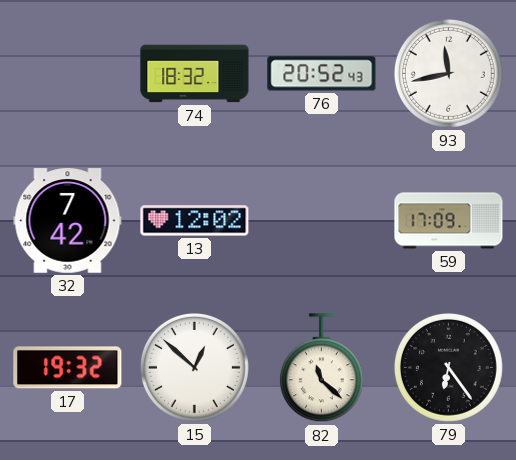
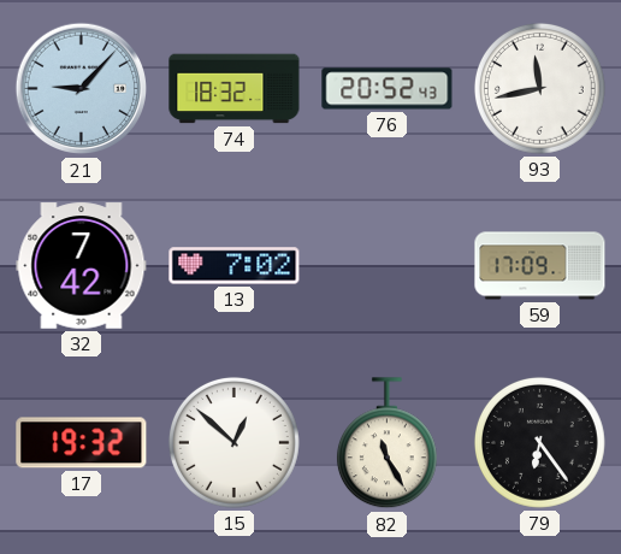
21: none -> 9:07 (82, 89)
13: 12:02 -> 7:02 (235, 266)
82: 11:22 -> 11:25 (386, 443)
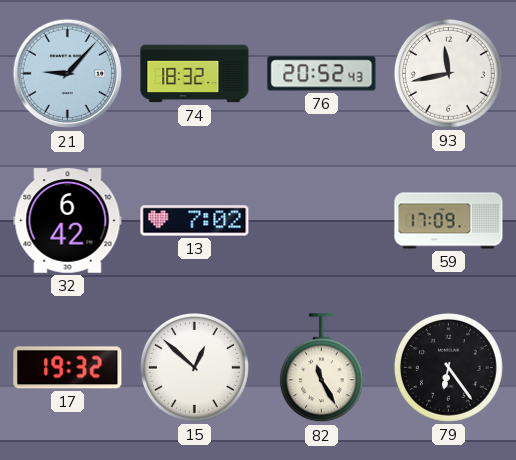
32: 7:42 -> 6:42 (68, 221)
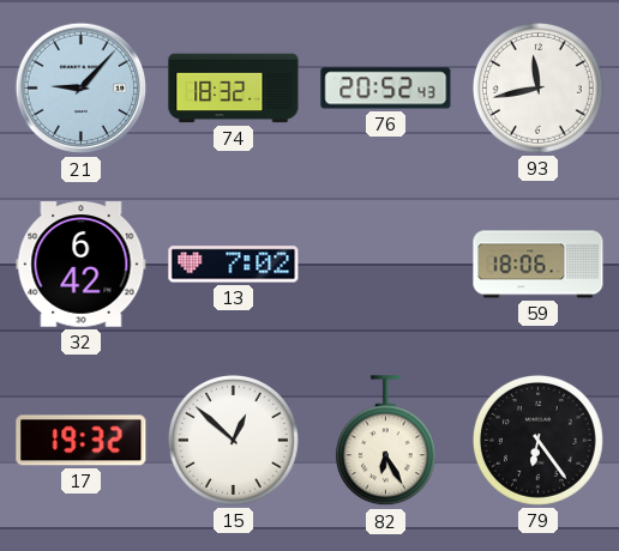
59: 17:09 -> 18:06 (539, 265)
82: 11:25 -> 6:25 (385, 441)
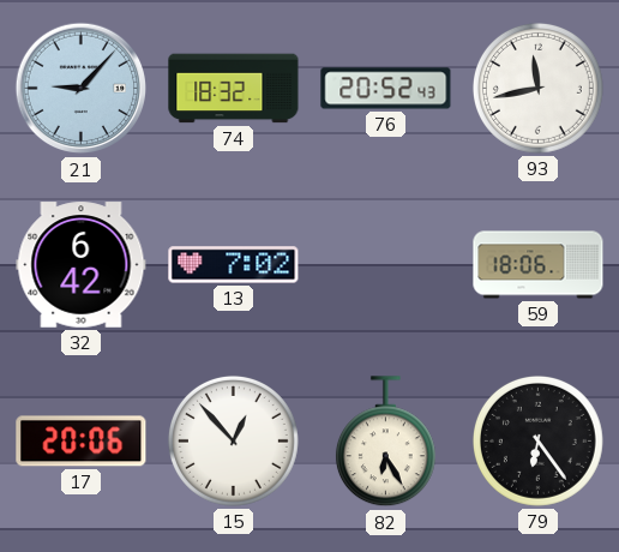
17: 19:32 -> 20:06 (82, 442)
15: 12:52 -> 12:53 (233, 440)
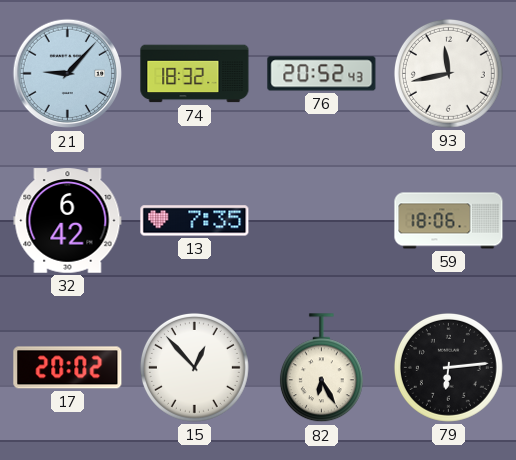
13: 7:02 -> 7:35 (195, 221)
17: 20:06 -> 20:02 (68, 368)
79: 6:24 -> 6:14 (448, 367)
